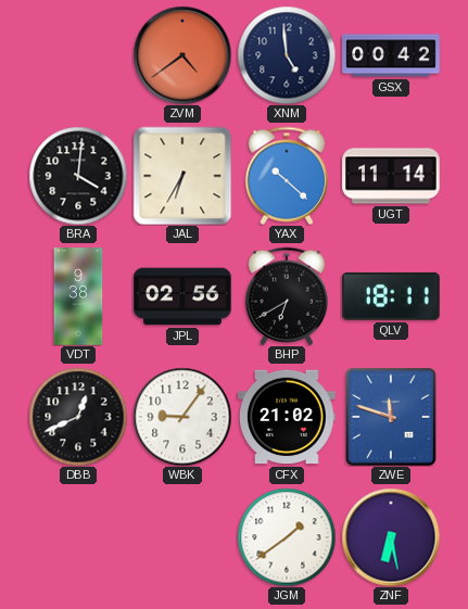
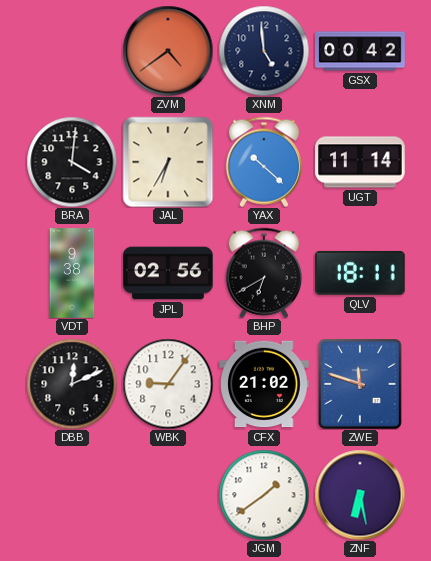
DBB: 12:41 -> 12:11 (72, 384)
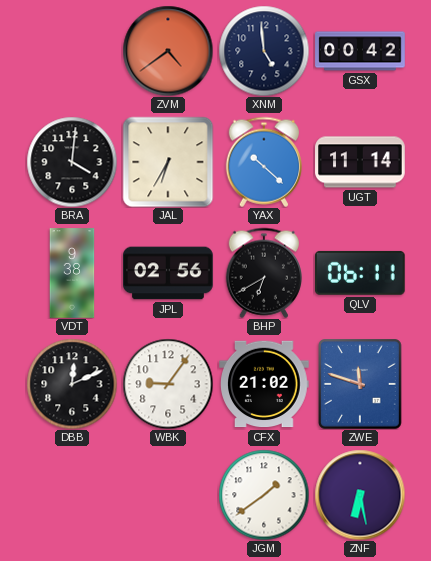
QLV: 18:11 -> 06:11 (360, 273)
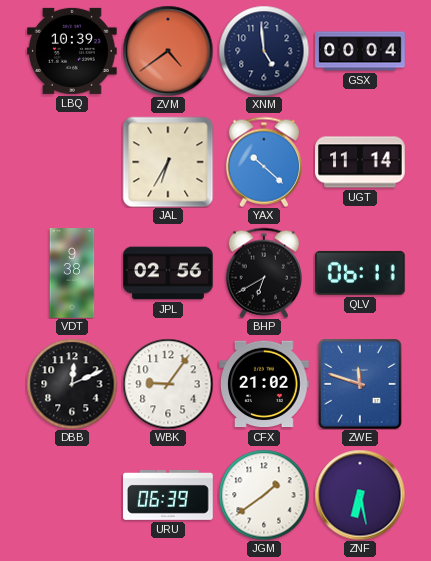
LBQ: none -> 10:39 (73, 51)
GSX: 00:42 -> 00:04 (360, 51)
BRA: 4:01 -> none (72, 162)
URU: none -> 06:39 (168, 495)
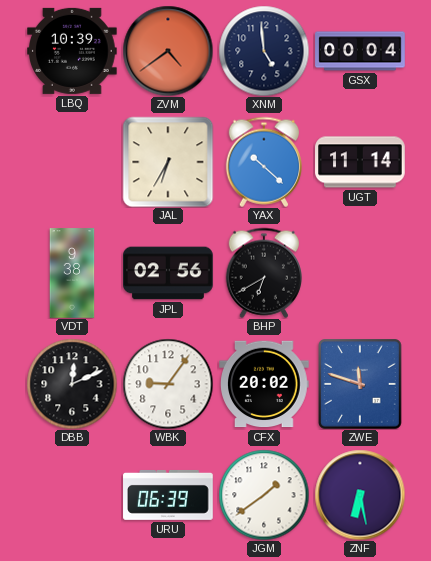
QLV: 06:11 -> none (360, 273)
CFX: 21:02 -> 20:02 (264, 384)
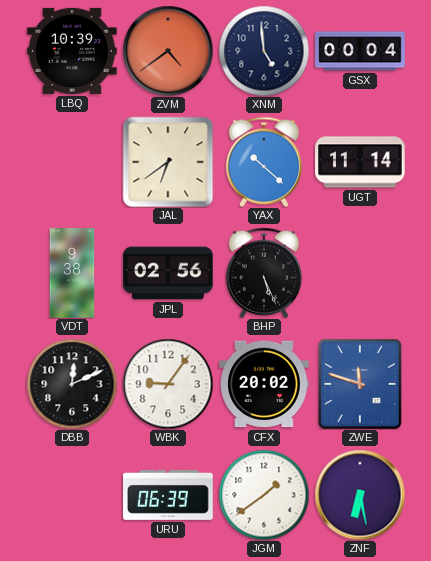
JAL: 6:35 -> 6:39 (168, 162)
BHP: 6:40 -> 5:26 (263, 273)
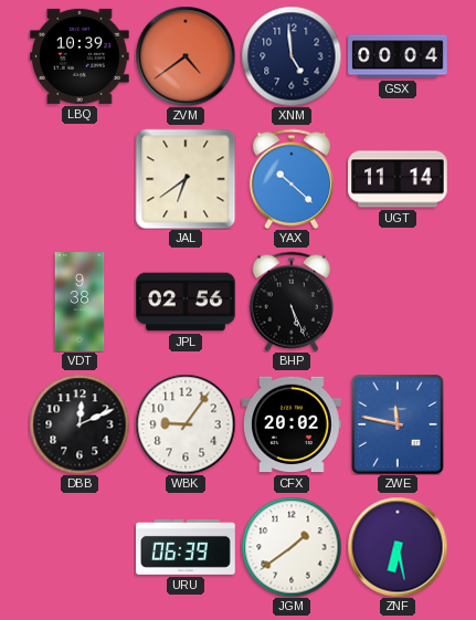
ZWE: 11:48 -> 11:47 (399, 425)
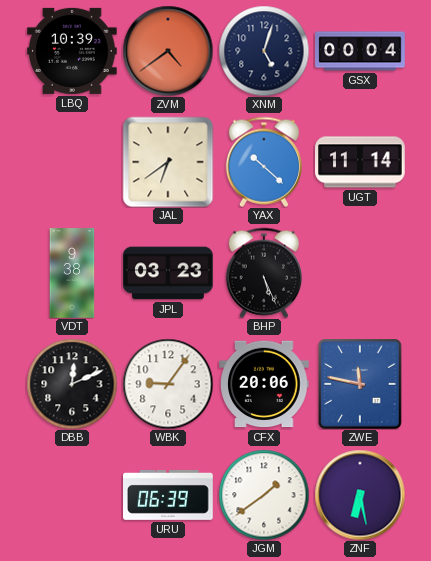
XNM: 4:59 -> 5:03 (264, 51)
JPL: 02:56 -> 03:23 (168, 273)
CFX: 20:02 -> 20:06 (264, 384)
